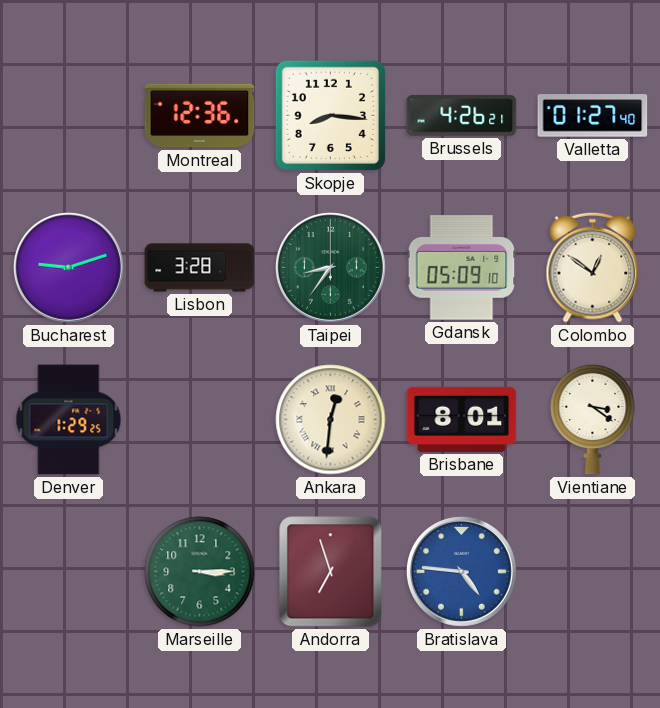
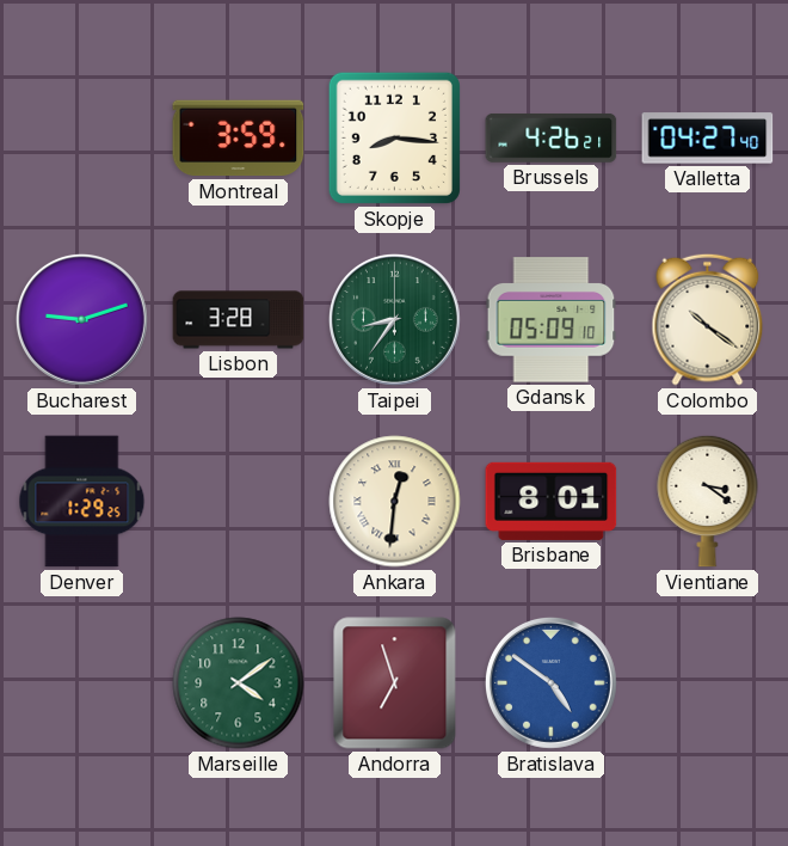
Montreal: 12:36 -> 3:59 (239, 139)
Valletta: 01:27 -> 04:27 (708, 139)
Colombo: 12:51 -> 10:21 (708, 319)
Marseille: 3:15 -> 4:09 (239, 683)
Bratislava: 4:46 -> 4:51 (550, 682)
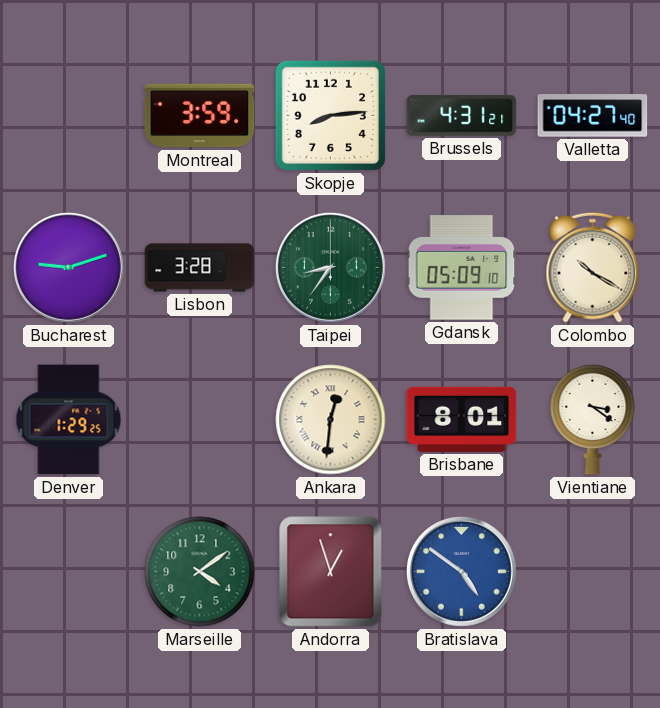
Skopje: 8:16 -> 8:14 (330, 115)
Brussels: 4:26 -> 4:31 (462, 116)
Colombo: 10:21 -> 10:20 (593, 267)
Andorra: 6:57 -> 12:57 (331, 572)
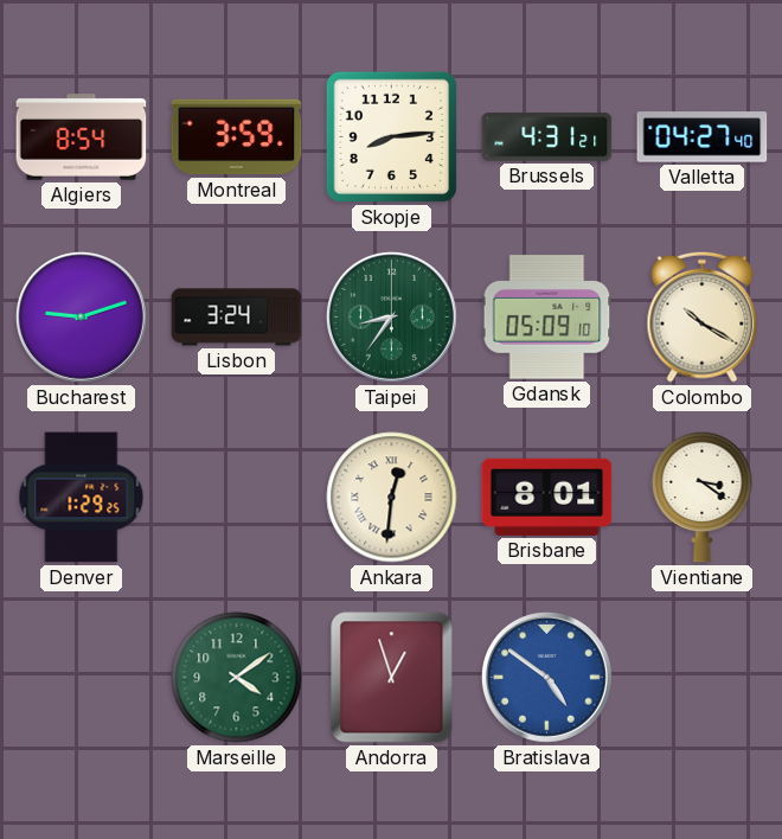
Algiers: none -> 8:54 (82, 137)
Lisbon: 3:28 -> 3:24 (237, 318)
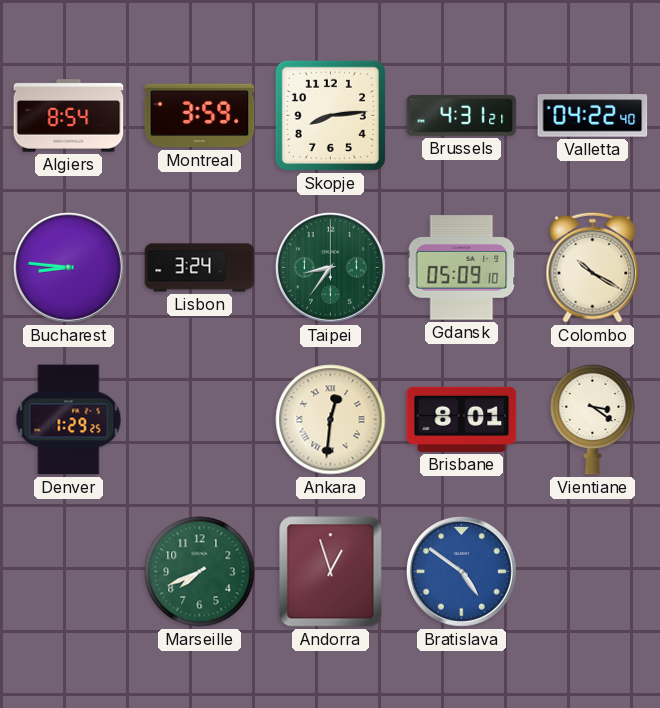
Valletta: 04:27 -> 04:22 (593, 116)
Bucharest: 9:12 -> 8:46 (68, 267)
Marseille: 4:09 -> 7:41 (200, 572)
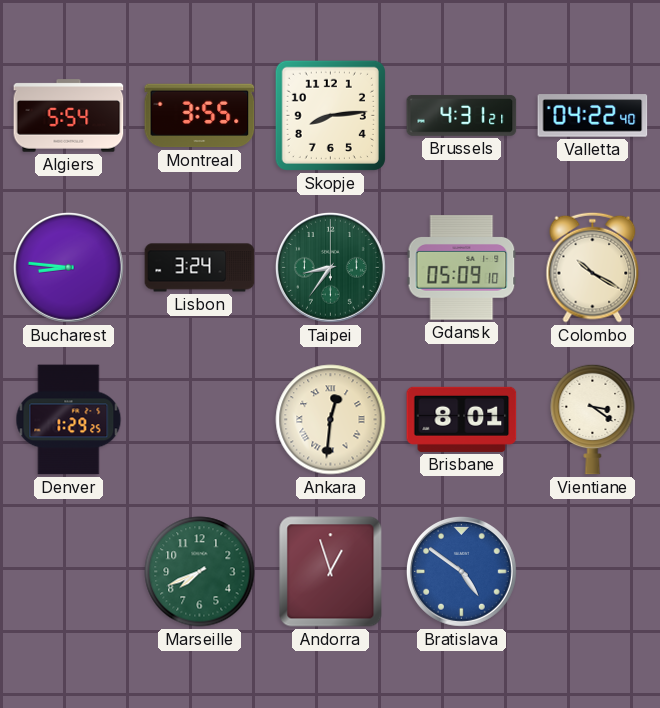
Algiers: 8:54 -> 5:54 (69, 116)
Montreal: 3:59 -> 3:55 (200, 116)
